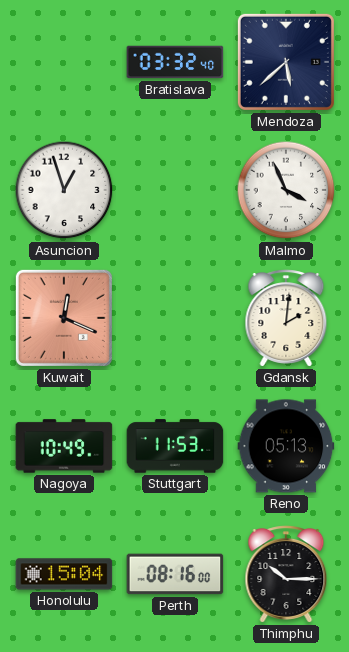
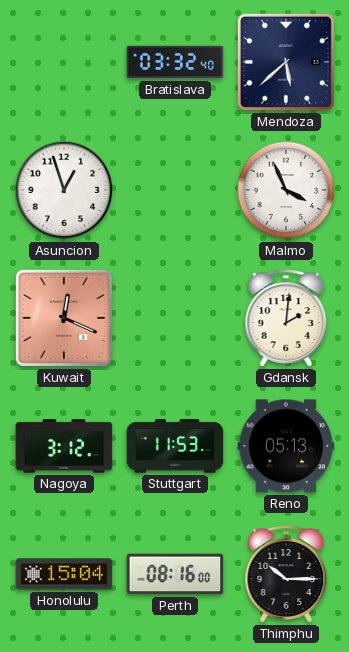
Nagoya: 10:49 -> 3:12 (64, 446)
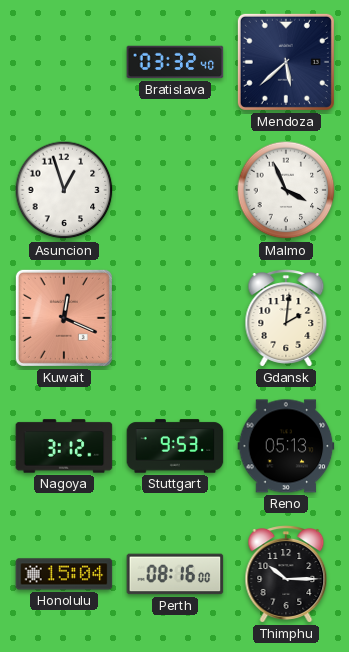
Stuttgart: 11:53 -> 9:53 (175, 446)
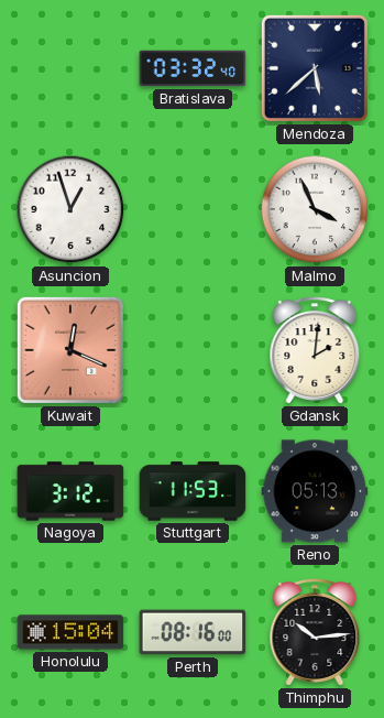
Stuttgart: 9:53 -> 11:53 (193, 491)
Thimphu: 10:15 -> 10:14 (315, 632)
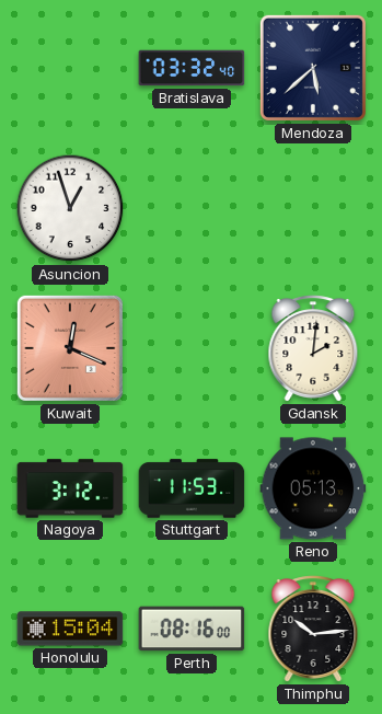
Malmo: 3:56 -> none (315, 209)
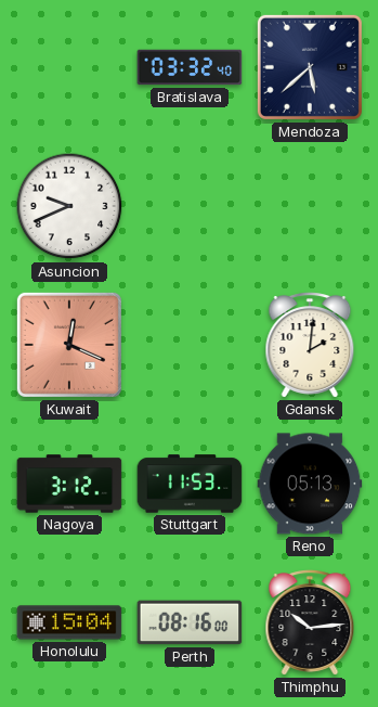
Asuncion: 12:57 -> 9:41 (69, 206)
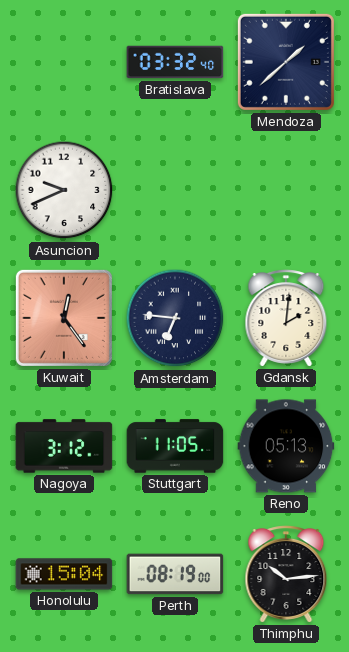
Mendoza: 5:38 -> 1:38 (286, 62)
Kuwait: 12:19 -> 12:24 (64, 318)
Amsterdam: none -> 6:46 (175, 318)
Stuttgart: 11:53 -> 11:05 (175, 446)
Perth: 08:16 -> 08:19 (175, 574)
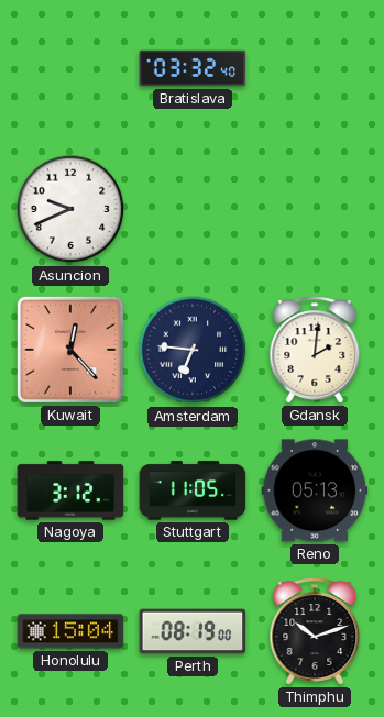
Mendoza: 1:38 -> none (286, 62)
Kuwait: 12:24 -> 12:23 (70, 350)
Thimphu: 10:14 -> 10:12 (315, 631)
